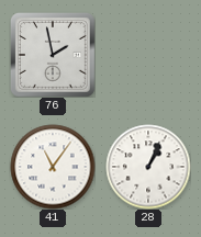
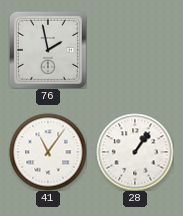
28: 1:04 -> 1:06 (135, 152)
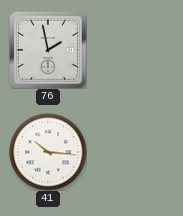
41: 11:06 -> 10:16 (48, 152)
28: 1:06 -> none (135, 152)
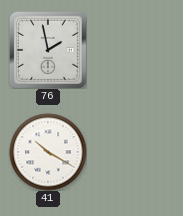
41: 10:16 -> 10:20 (48, 152)
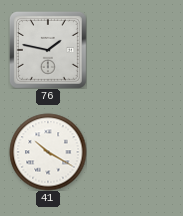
76: 1:58 -> 1:47 (48, 50)
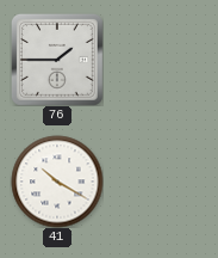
76: 1:47 -> 1:45 (57, 60)
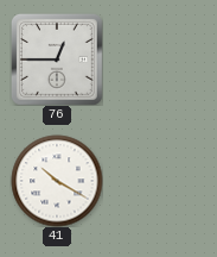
76: 1:45 -> 12:45 (57, 59)
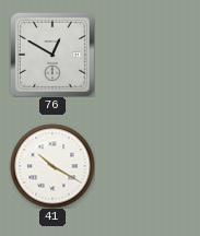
76: 12:45 -> 12:50 (52, 55)
